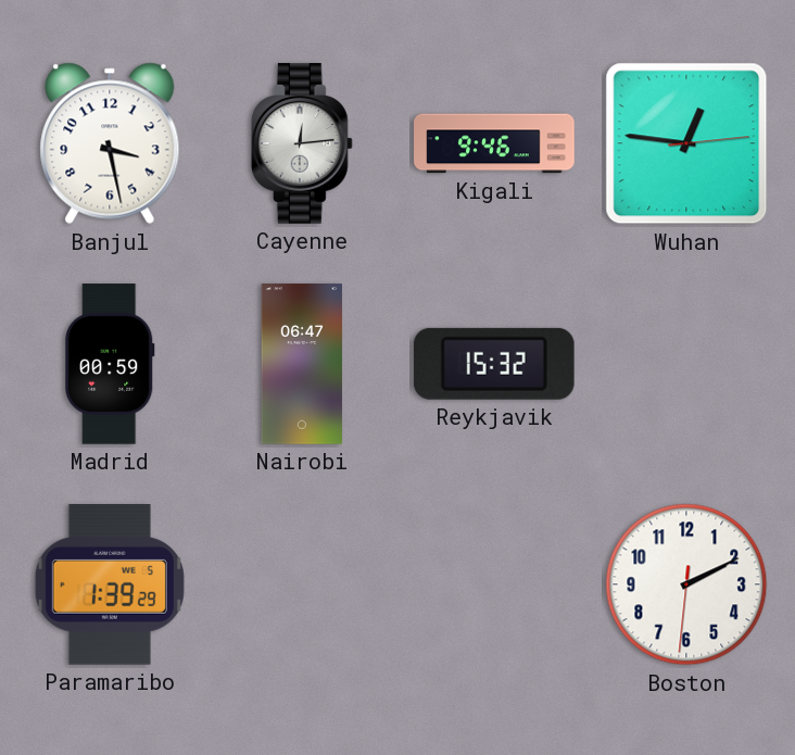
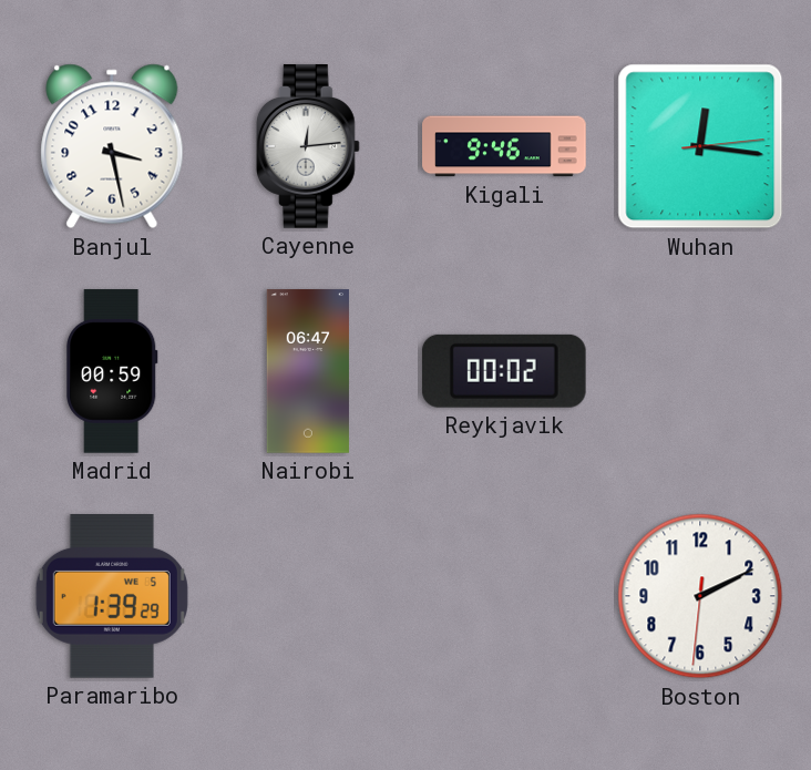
Wuhan: 12:46 -> 12:16 (700, 146)
Reykjavik: 15:32 -> 00:02 (504, 371)
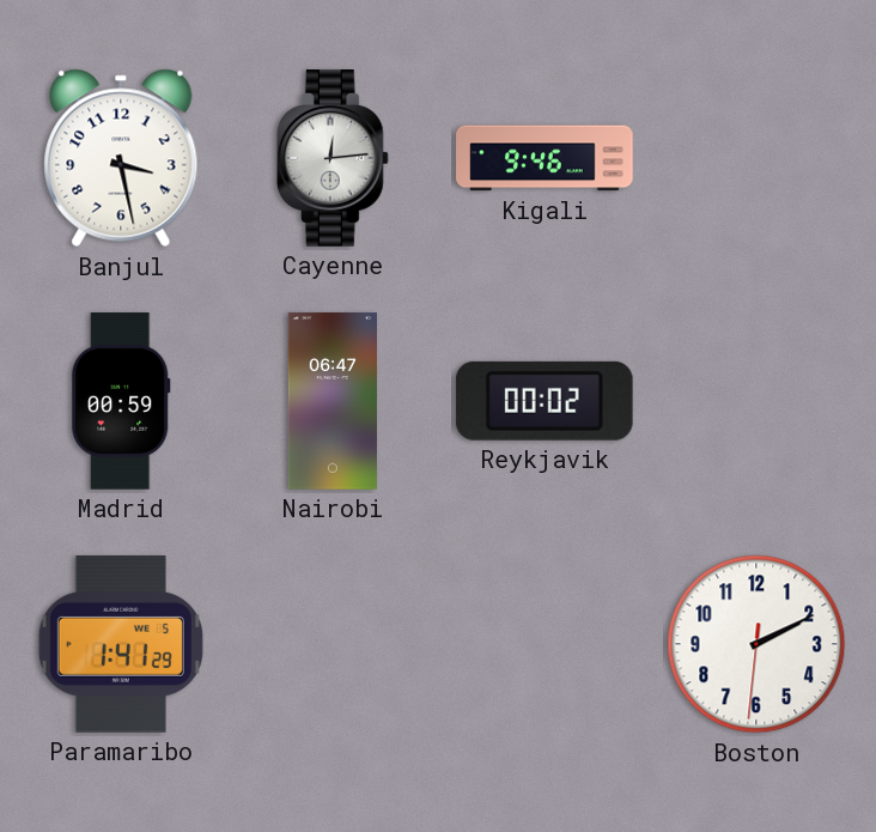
Wuhan: 12:16 -> none (700, 146)
Paramaribo: 1:39 -> 1:41 (121, 645)
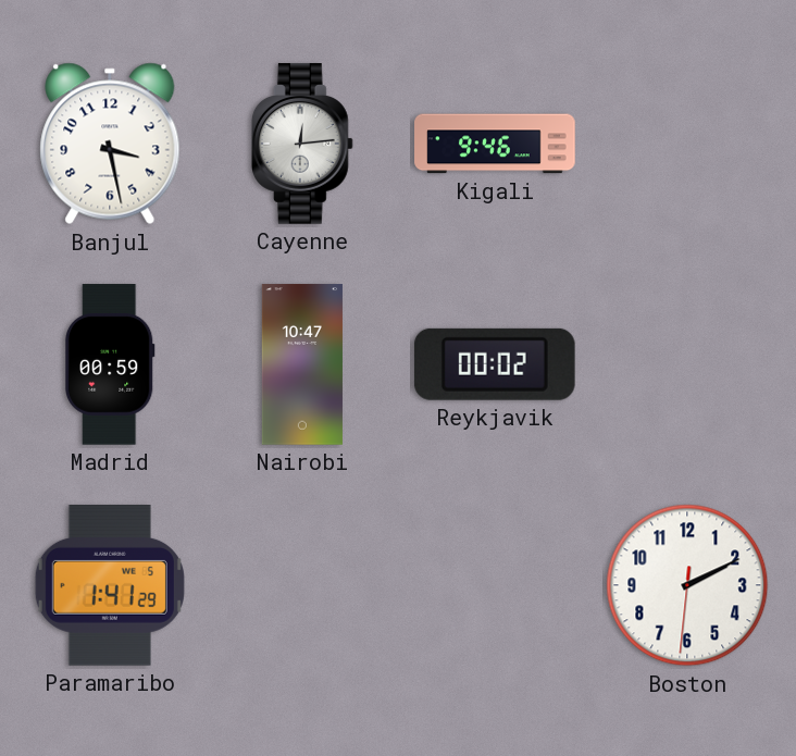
Nairobi: 06:47 -> 10:47 (302, 364)
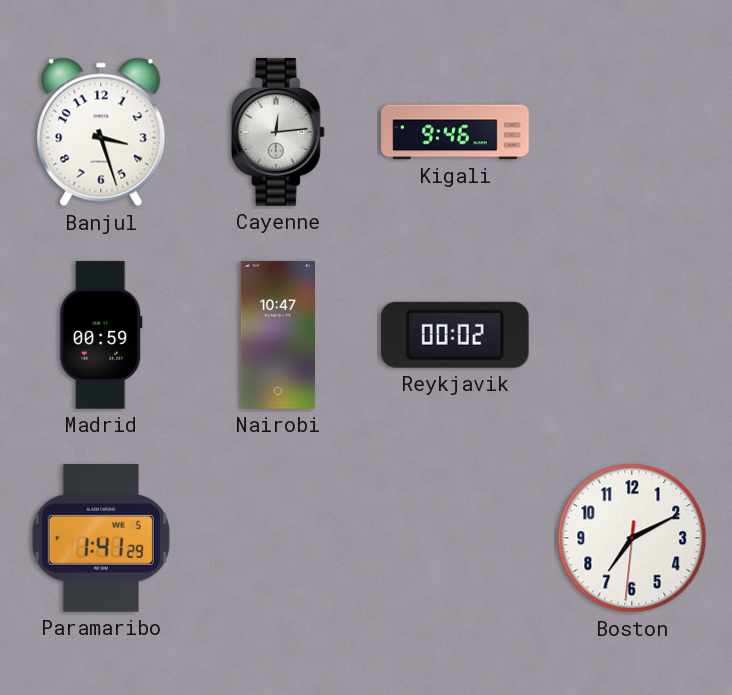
Banjul: 3:28 -> 3:27 (101, 132)
Boston: 2:10 -> 7:10 (632, 538)
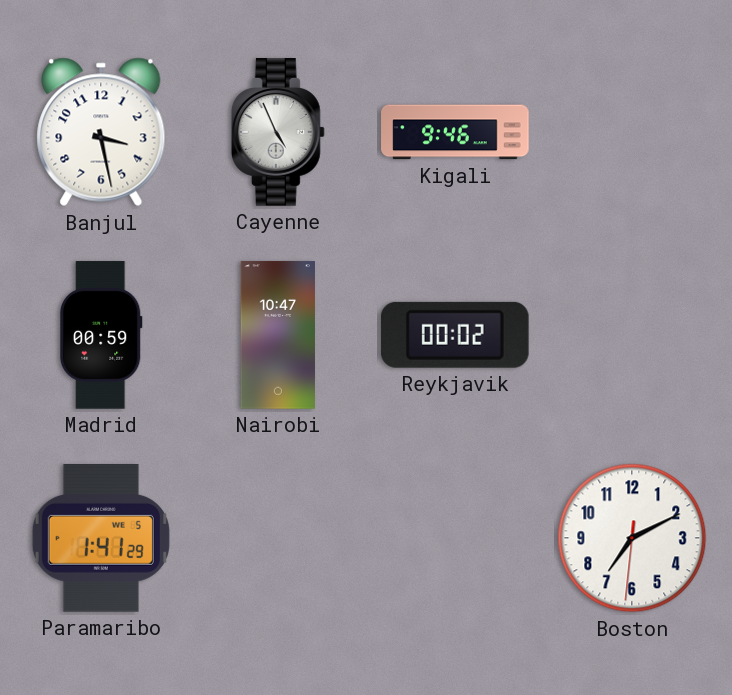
Banjul: 3:27 -> 3:28 (101, 132)
Cayenne: 12:14 -> 4:56 (278, 132)
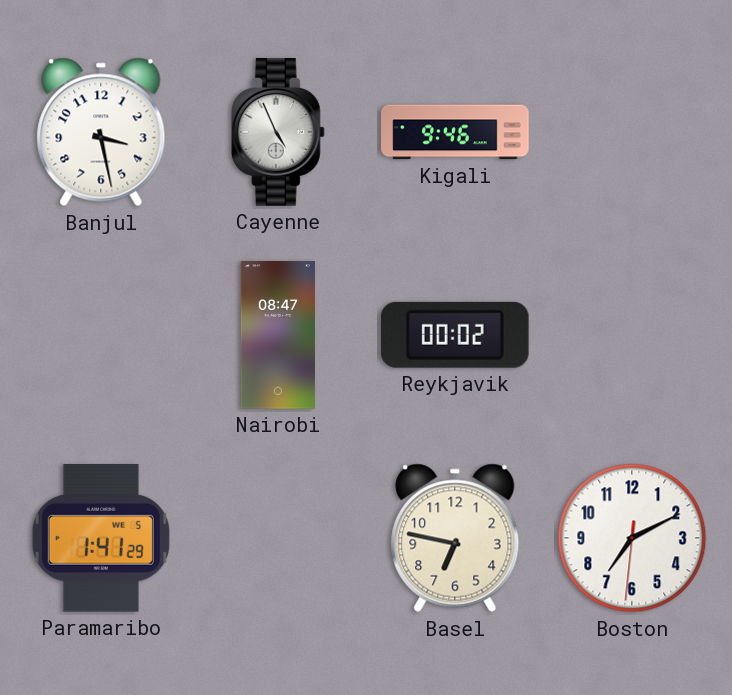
Madrid: 00:59 -> none (102, 335)
Nairobi: 10:47 -> 08:47 (278, 335)
Basel: none -> 6:47 (455, 538)
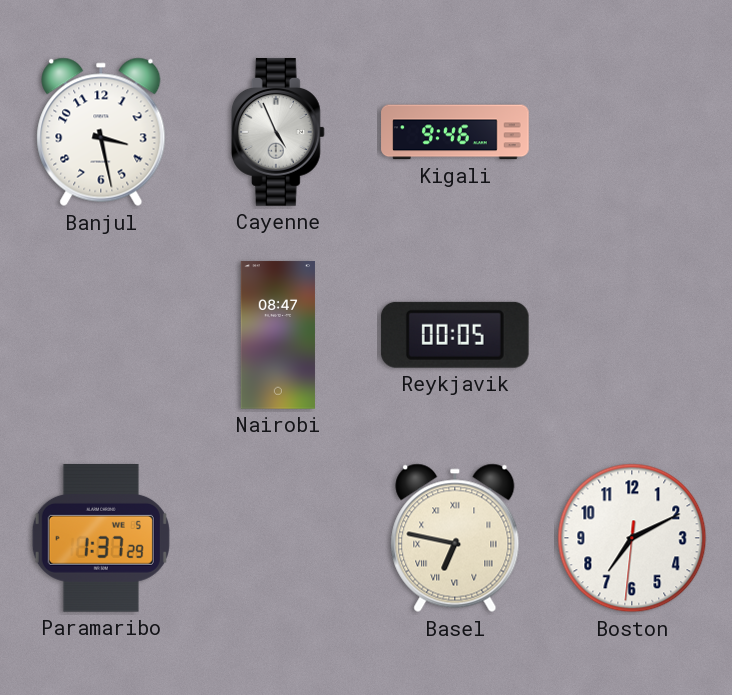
Reykjavik: 00:02 -> 00:05 (455, 335)
Paramaribo: 1:41 -> 1:37 (101, 539)
Basel numerals: Arabic -> Roman (455, 538)
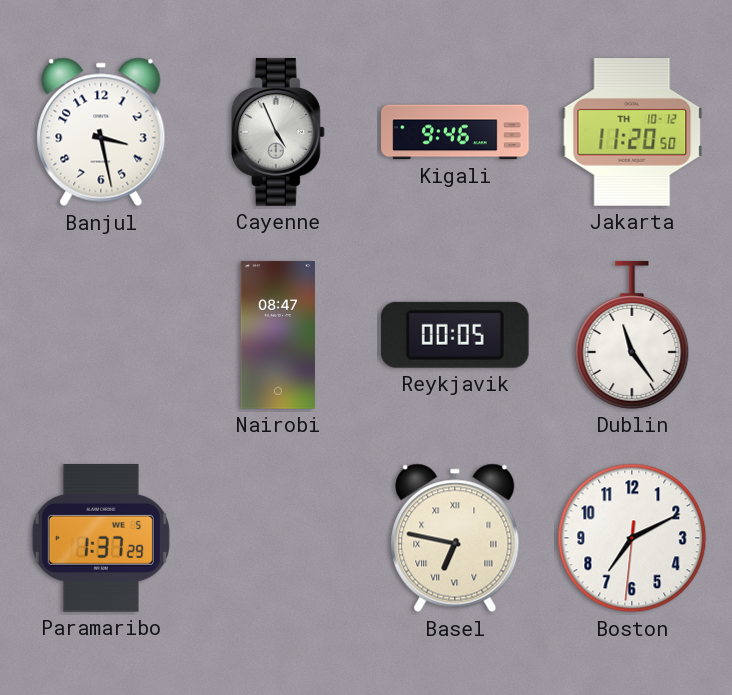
Jakarta: none -> 11:20 (632, 132)
Dublin: none -> 11:24 (632, 336)
